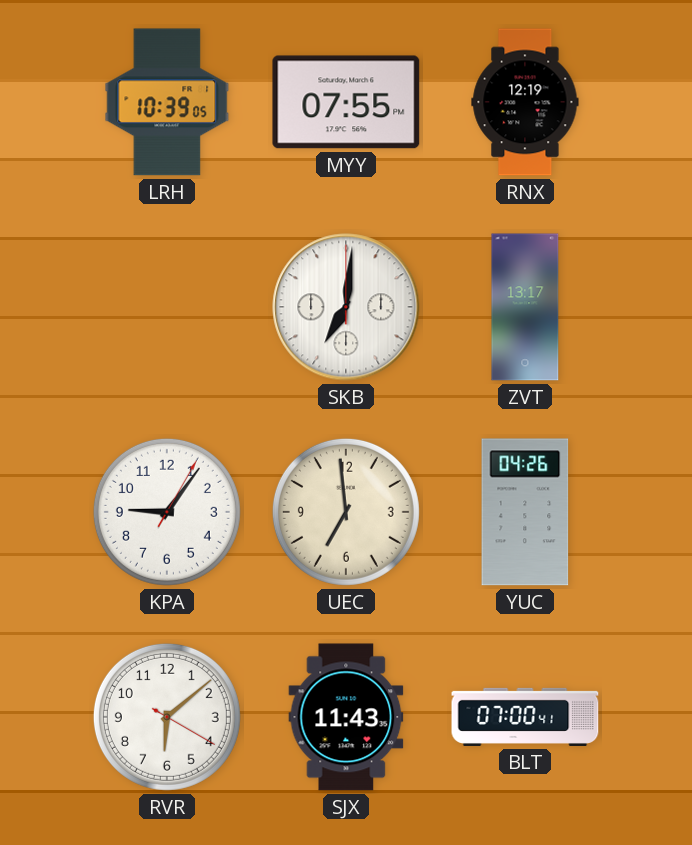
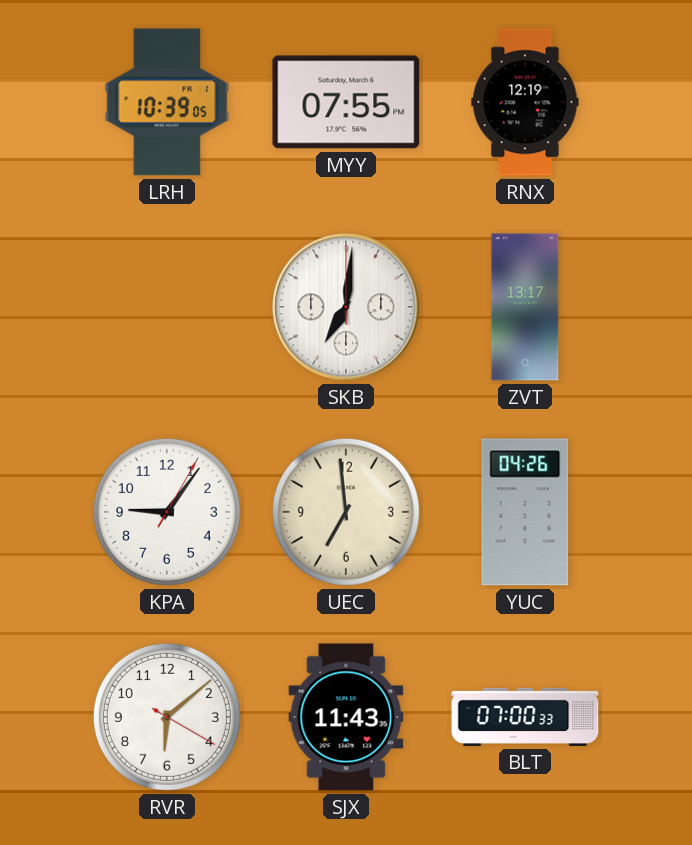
BLT: 07:00:41 -> 07:00:33 (525, 717)
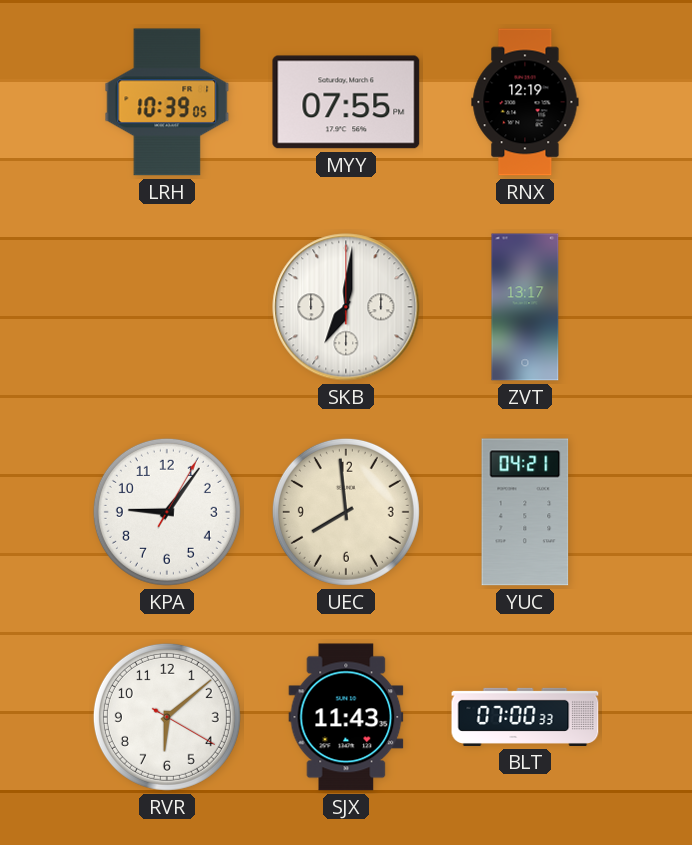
UEC: 6:59 -> 7:59 (346, 512)
YUC: 04:26 -> 04:21 (525, 512)
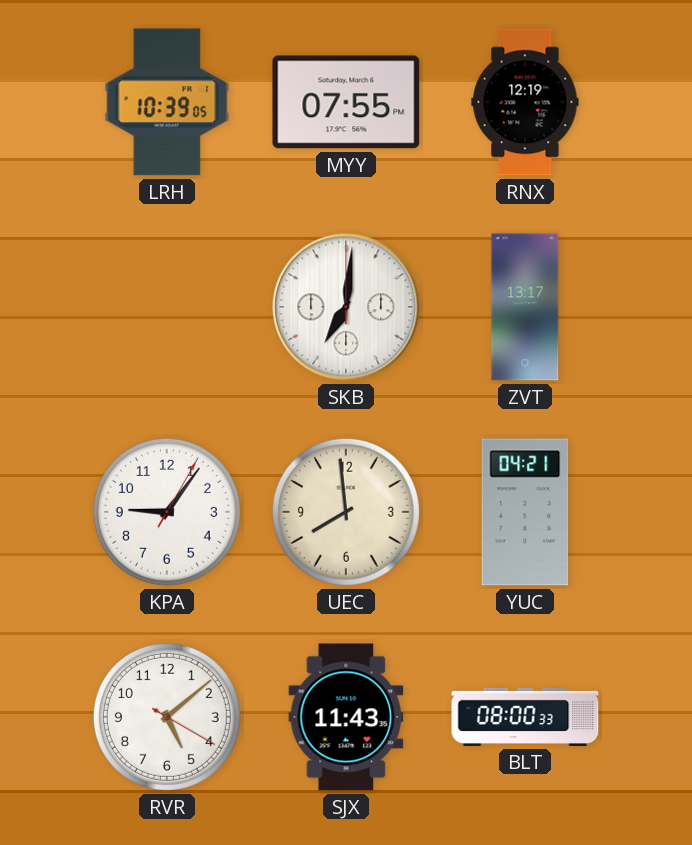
RVR: 6:08 -> 5:08 (167, 717)
BLT: 07:00 -> 08:00 (525, 717)
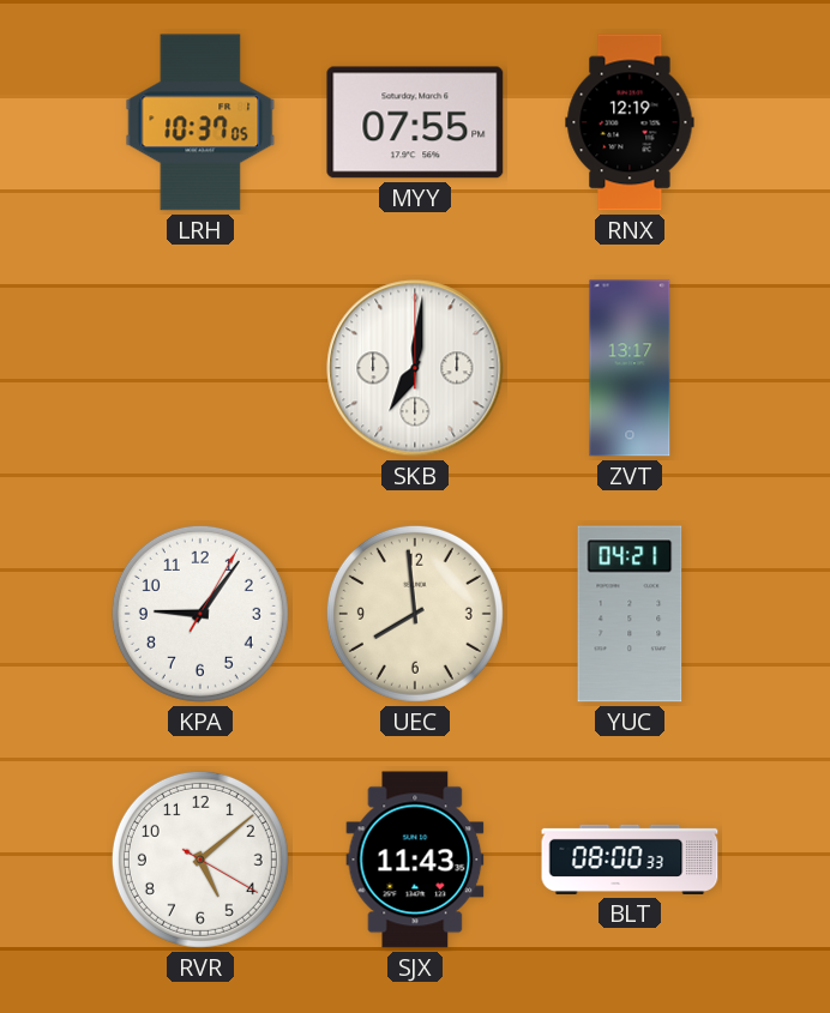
LRH: 10:39 -> 10:37 (200, 122)
